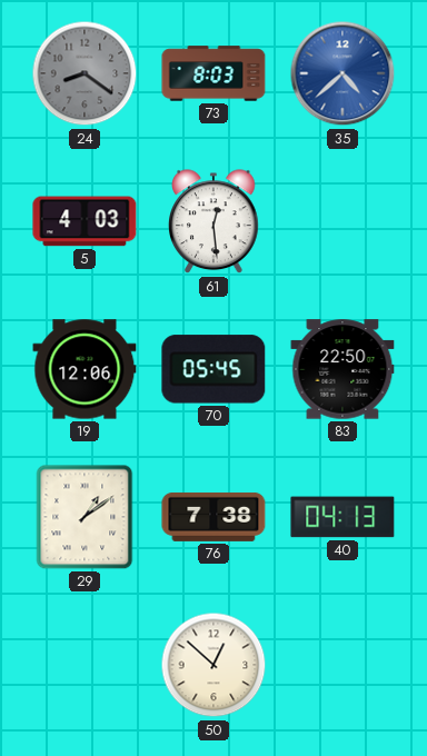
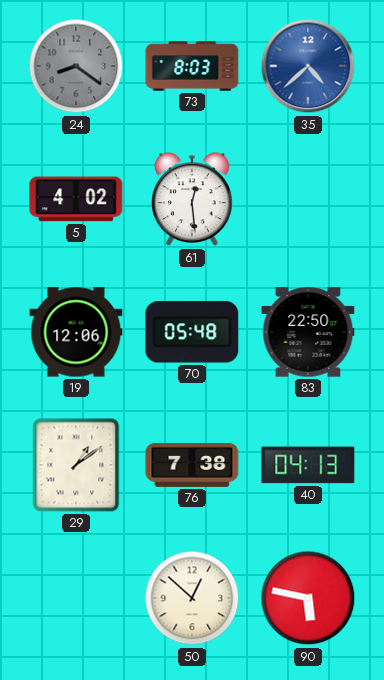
5: 4:03 -> 4:02 (76, 199)
70: 05:45 -> 05:48 (192, 332)
90: none -> 5:47 (308, 598)
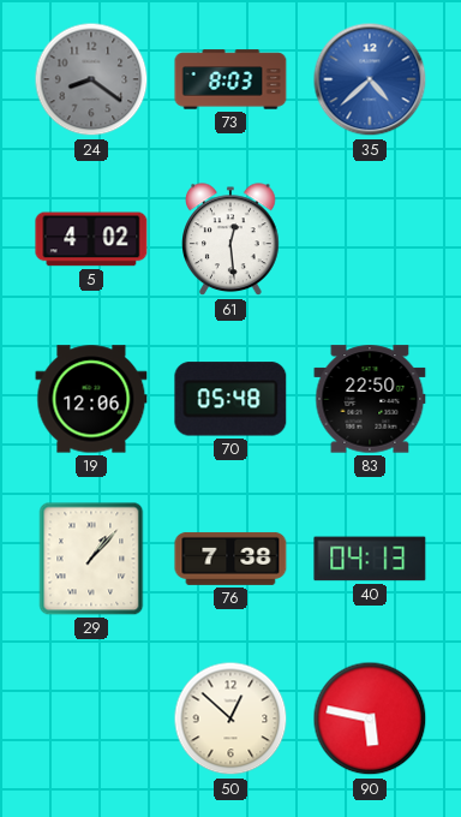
29: 1:09 -> 1:07 (91, 559)
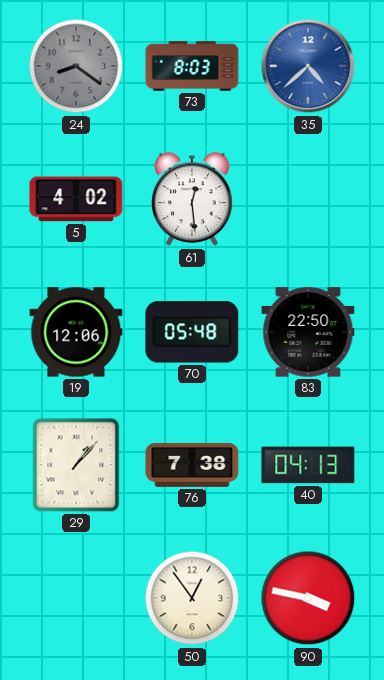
50: 12:52 -> 12:54 (192, 598)
90: 5:47 -> 3:47 (308, 598)
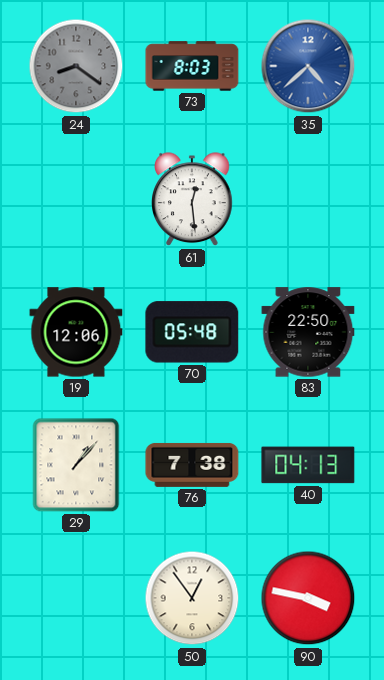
5: 4:02 -> none (76, 199)
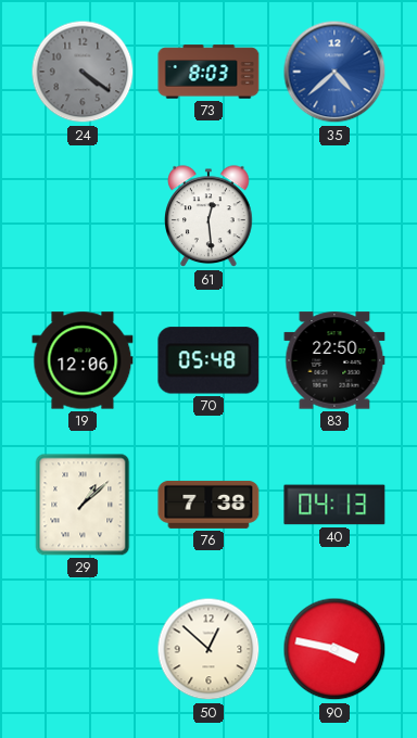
24: 8:21 -> 4:21 (83, 72)
29: 1:07 -> 1:08 (83, 505)
50: 12:54 -> 12:52 (208, 649)
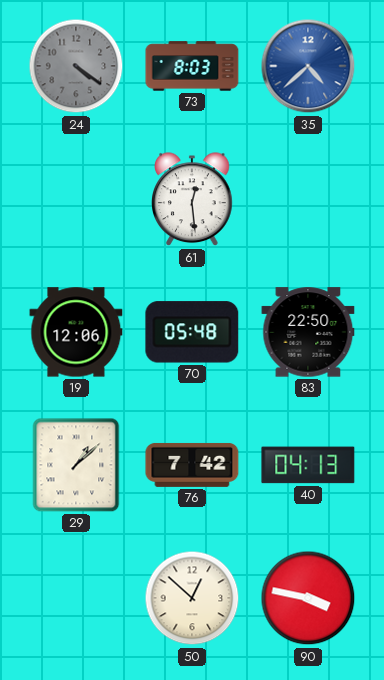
76: 7:38 -> 7:42 (192, 465)
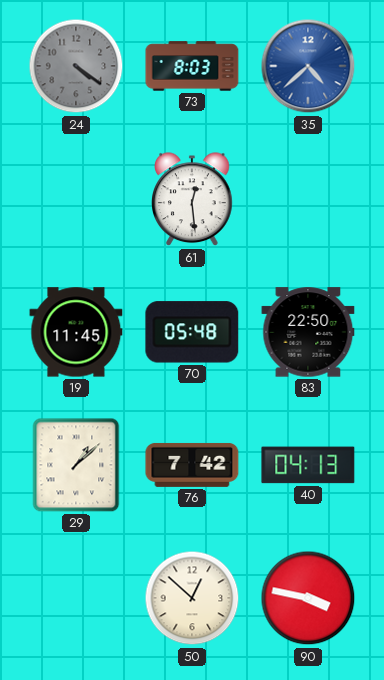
19: 12:06 -> 11:45 (76, 332)
